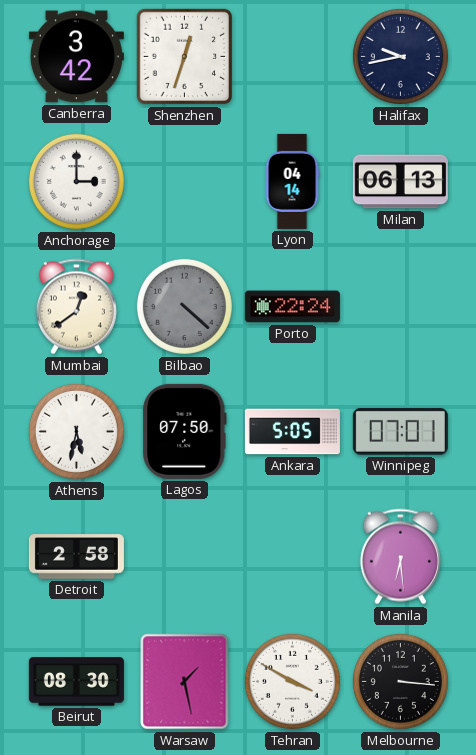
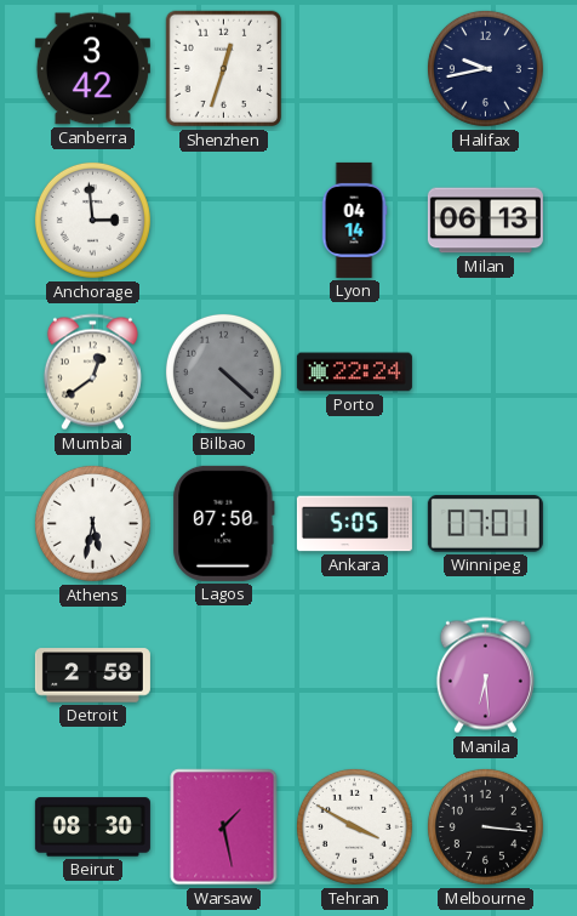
Anchorage: 3:00 -> 2:59 (92, 220)
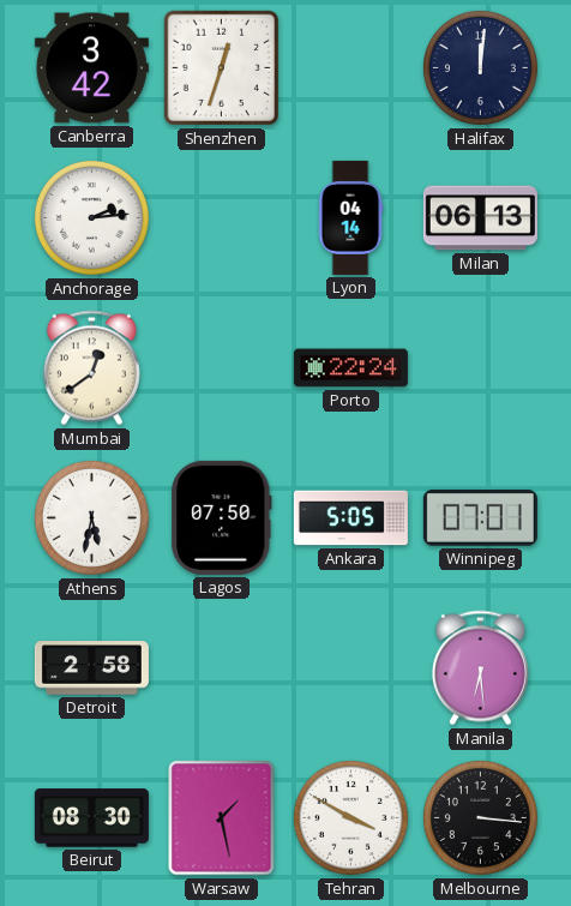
Halifax: 9:43 -> 12:01 (480, 67)
Anchorage: 2:59 -> 2:14 (91, 217)
Bilbao: 4:22 -> none (223, 371)
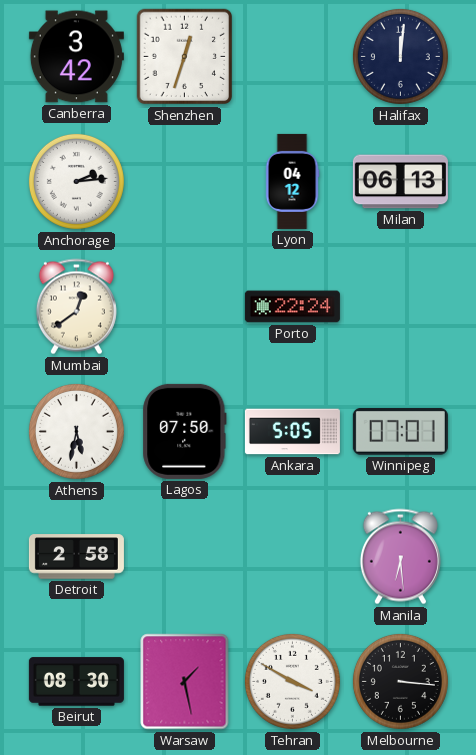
Lyon: 04:14 -> 04:12 (292, 181)
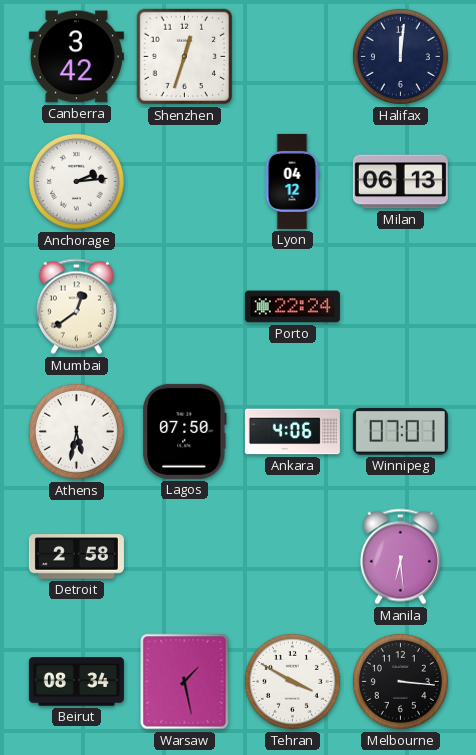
Ankara: 5:05 -> 4:06 (292, 432)
Beirut: 08:30 -> 08:34 (76, 682)
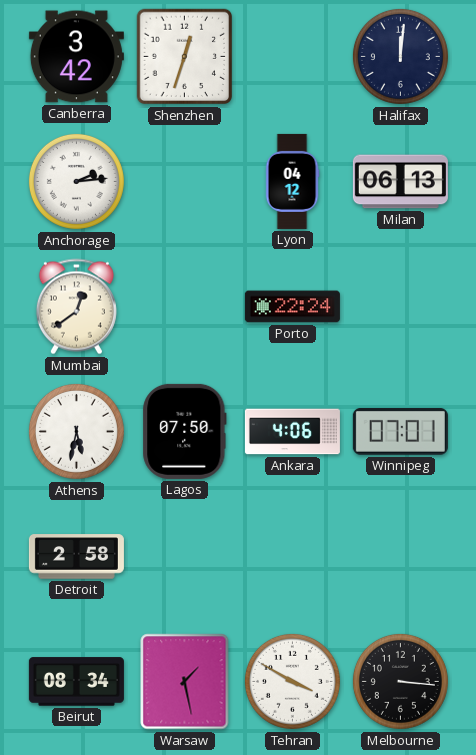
Manila: 6:29 -> none (400, 557)
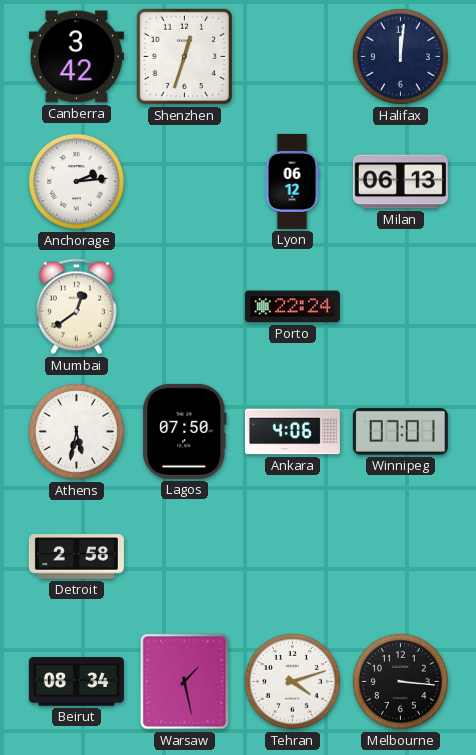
Lyon: 04:12 -> 06:12 (292, 181)
Tehran: 3:50 -> 4:12 (292, 681)
